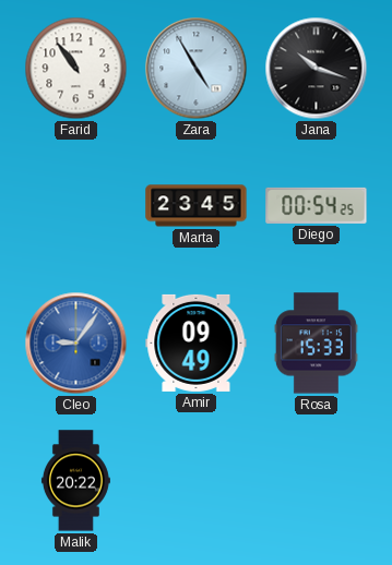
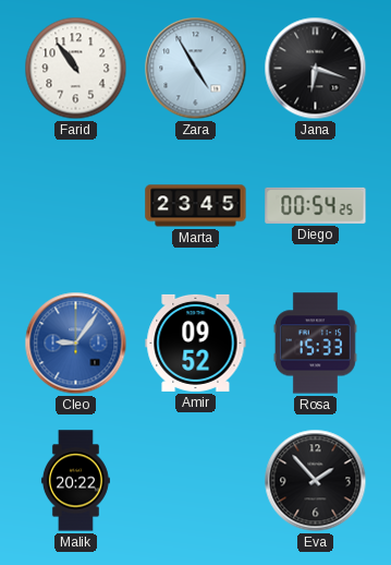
Jana: 10:18 -> 6:18 (316, 69)
Amir: 09:49 -> 09:52 (196, 342)
Eva: none -> 1:53 (316, 481)
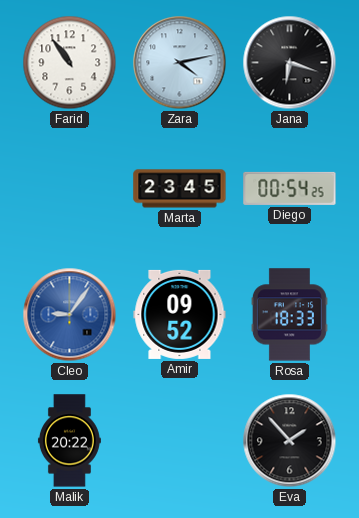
Zara: 4:55 -> 4:13 (180, 63)
Rosa: 15:33 -> 18:33 (289, 315)
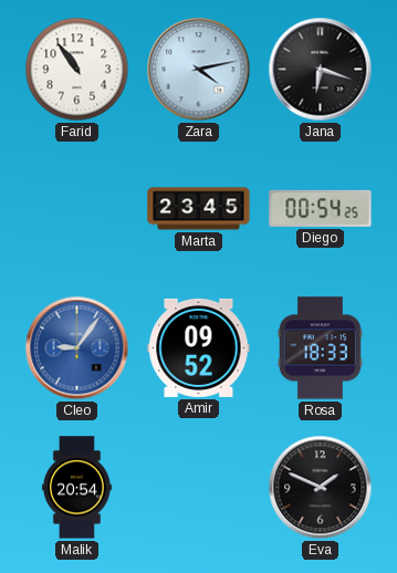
Malik: 20:22 -> 20:54 (76, 488)
Eva: 1:53 -> 1:49 (321, 488)
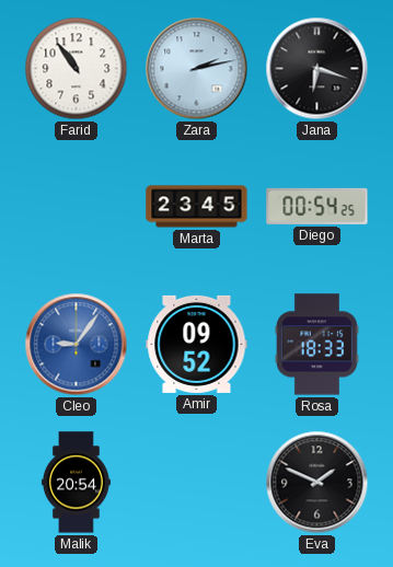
Zara: 4:13 -> 2:13 (197, 69)
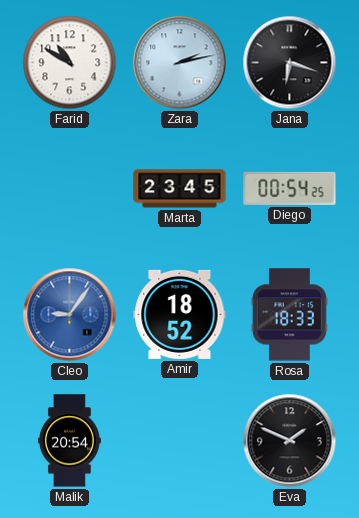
Farid: 10:54 -> 10:50 (70, 63)
Amir: 09:52 -> 18:52 (180, 314)
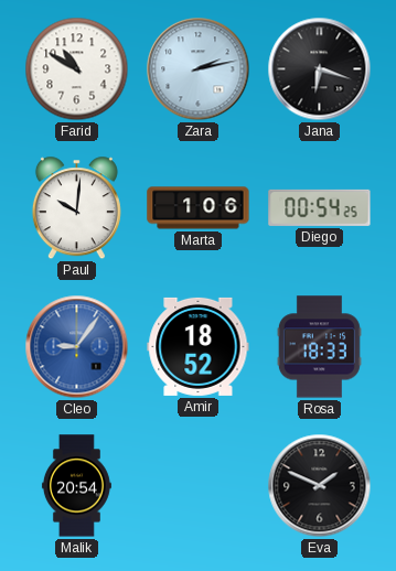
Paul: none -> 10:01 (76, 208)
Marta: 23:45 -> 1:06 (199, 208)
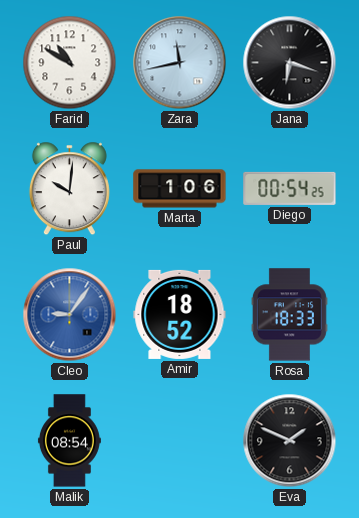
Zara: 2:13 -> 11:43 (180, 63)
Malik: 20:54 -> 08:54 (69, 441)
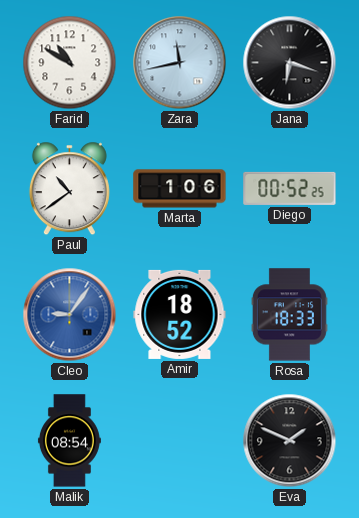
Paul: 10:01 -> 10:39 (69, 189)
Diego: 00:54 -> 00:52 (290, 188)
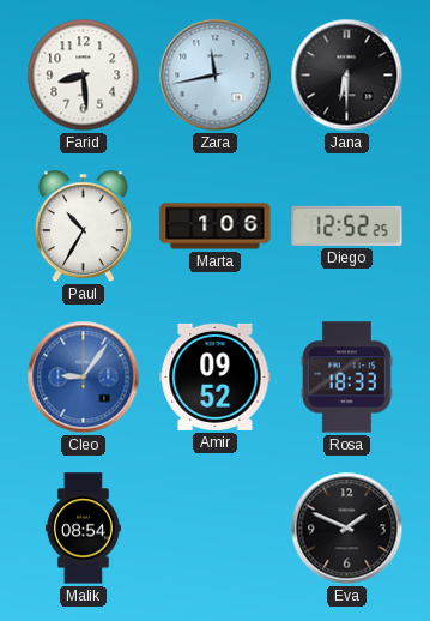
Farid: 10:50 -> 8:29 (84, 76)
Jana: 6:18 -> 6:30 (347, 76)
Paul: 10:39 -> 10:35 (83, 227)
Diego: 00:52 -> 12:52 (347, 225)
Amir: 18:52 -> 09:52 (216, 376)
